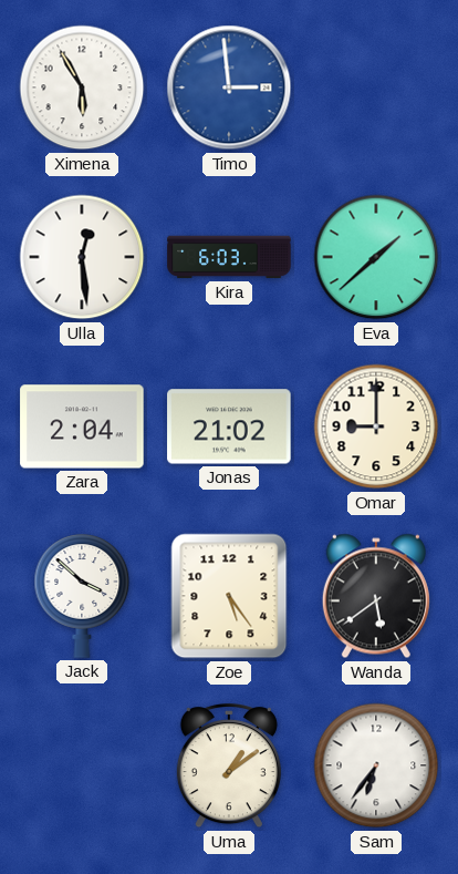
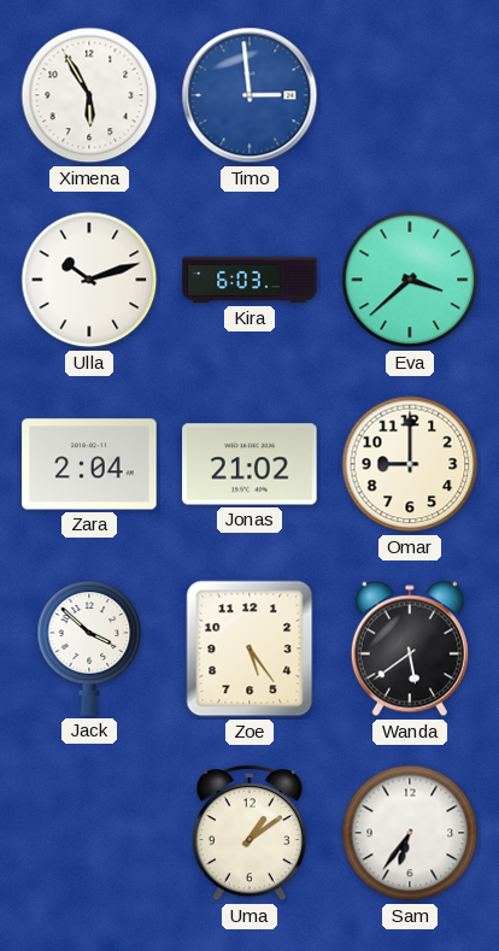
Ulla: 12:29 -> 10:12 (89, 280)
Eva: 1:38 -> 3:38 (410, 280)
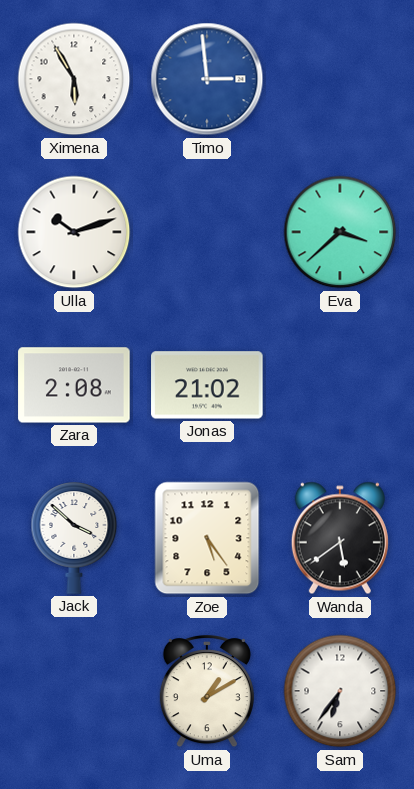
Kira: 6:03 -> none (249, 280)
Zara: 2:04 -> 2:08 (74, 385)
Omar: 9:00 -> none (410, 464)
Uma: 1:09 -> 1:10 (207, 692)
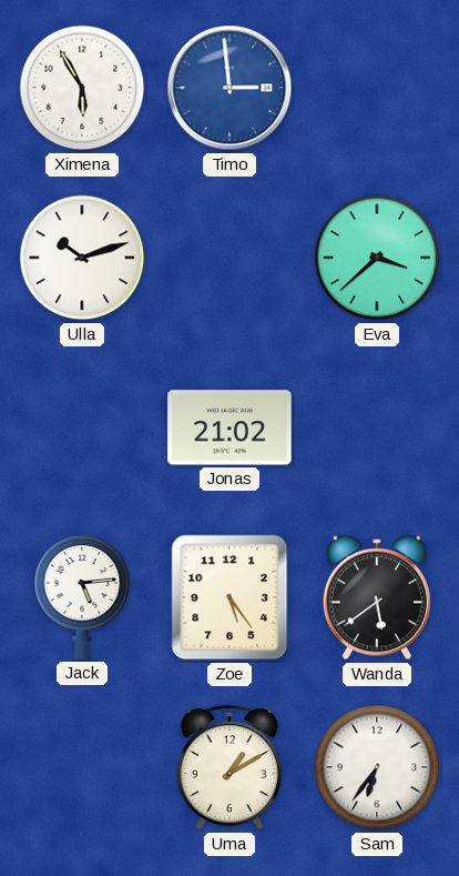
Zara: 2:08 -> none (74, 385)
Jack: 3:52 -> 5:14 (82, 597)
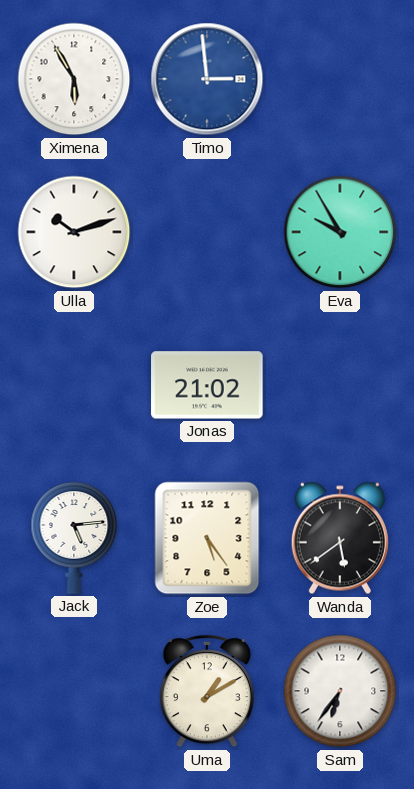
Eva: 3:38 -> 9:55 (340, 232)
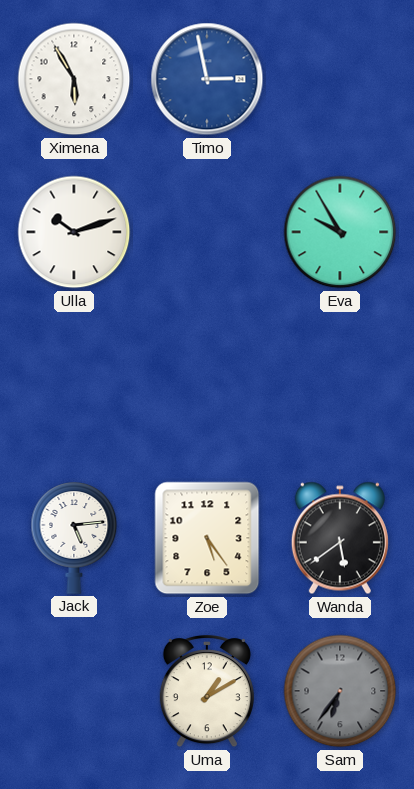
Timo: 2:59 -> 2:58 (207, 79)
Jonas: 21:02 -> none (207, 385)
Sam dial: white -> grey (340, 691)
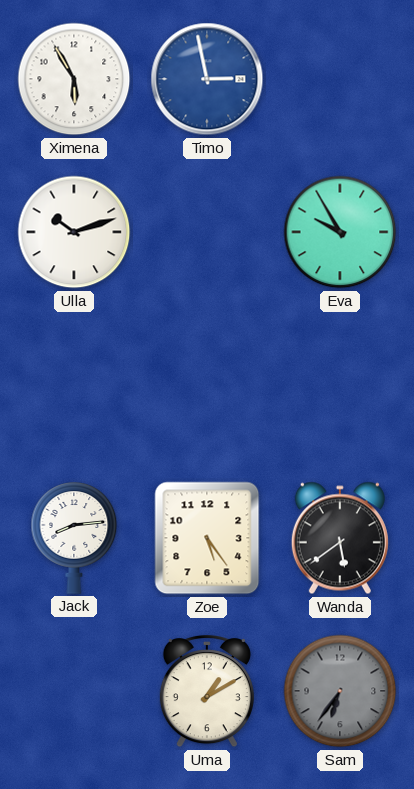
Jack: 5:14 -> 8:14 (74, 538)
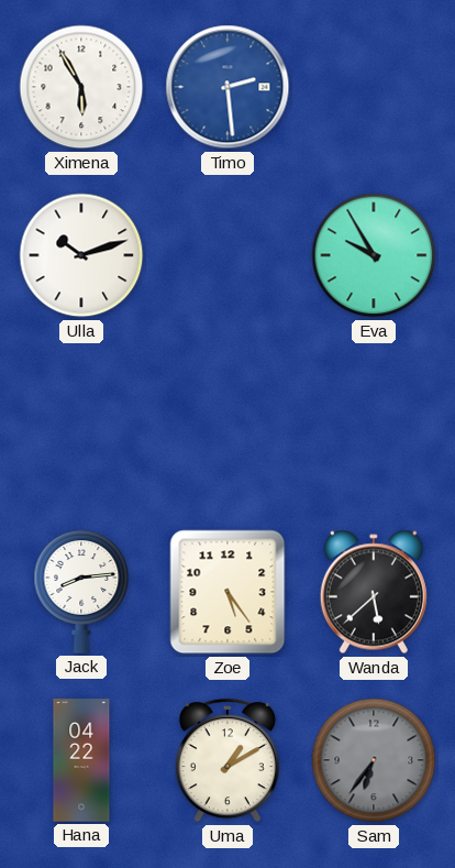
Timo: 2:58 -> 2:29 (227, 87)
Wanda: 5:39 -> 5:38 (374, 592)
Hana: none -> 04:22 (81, 760)
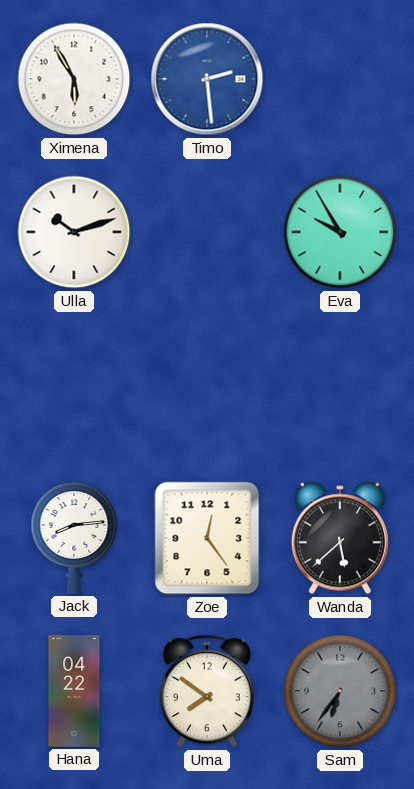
Zoe: 5:24 -> 12:24 (207, 538)
Uma: 1:10 -> 7:51 (207, 692)
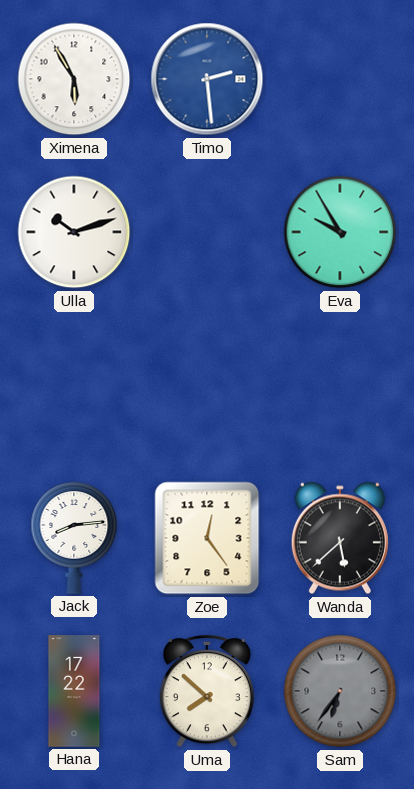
Hana: 04:22 -> 17:22 (74, 691)
Uma: 7:51 -> 7:52 (207, 692)
